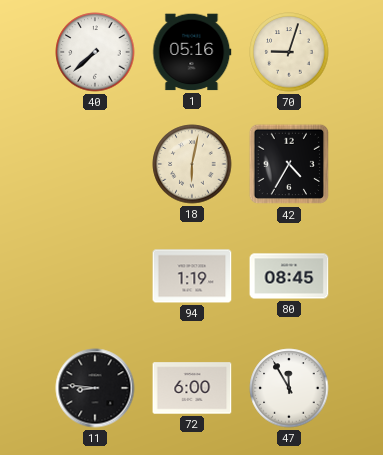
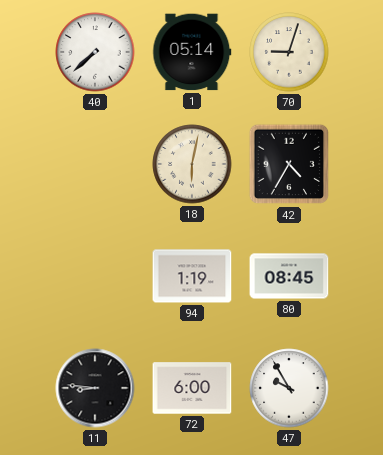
1: 05:16 -> 05:14 (192, 52)
47: 11:55 -> 9:55 (289, 388)
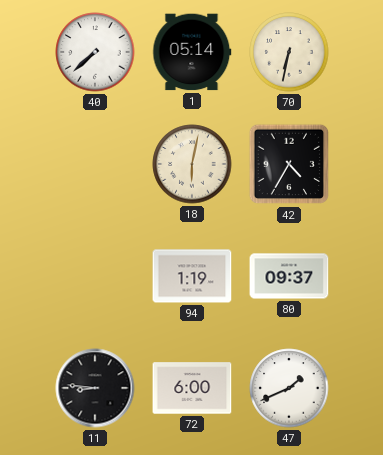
70: 9:03 -> 6:32 (289, 52)
80: 08:45 -> 09:37 (289, 276)
47: 9:55 -> 1:41 (289, 388)
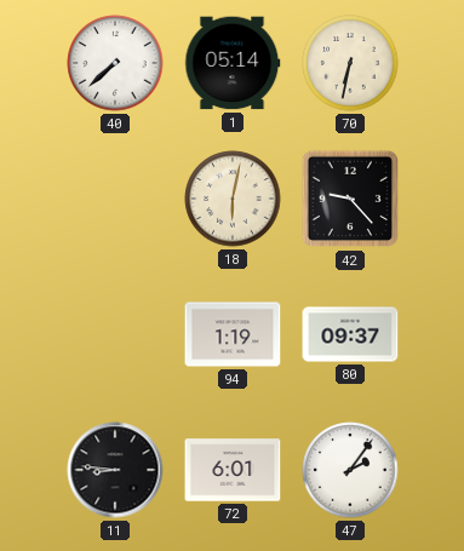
42: 4:35 -> 9:23 (350, 199)
72: 6:00 -> 6:01 (233, 470)
47: 1:41 -> 2:06 (350, 470)
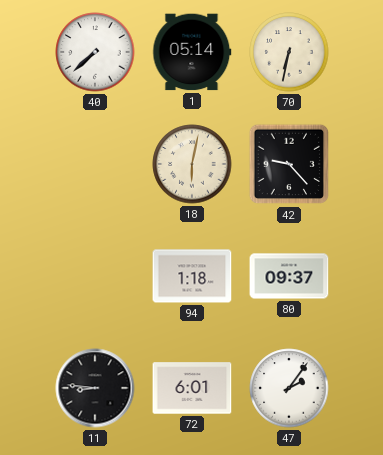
94: 1:19 -> 1:18 (192, 276)
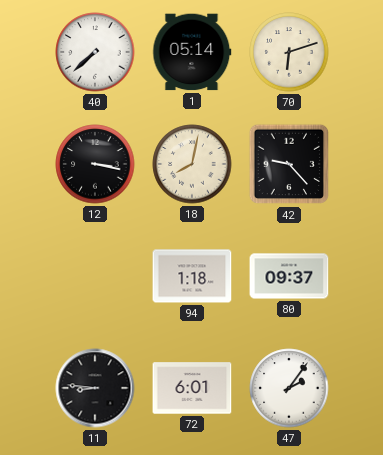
70: 6:32 -> 6:12 (289, 52)
12: none -> 3:17 (95, 164)
18: 6:02 -> 8:02 (192, 164)
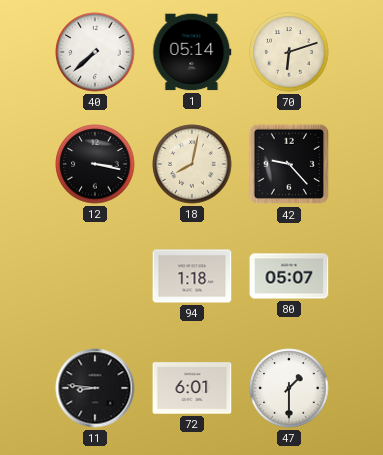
80: 09:37 -> 05:07 (289, 276)
47: 2:06 -> 1:30 (289, 388)
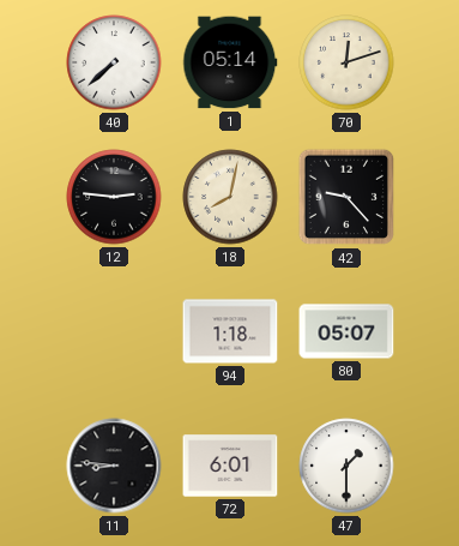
70: 6:12 -> 12:12 (346, 62)
12: 3:17 -> 2:46 (114, 197)
